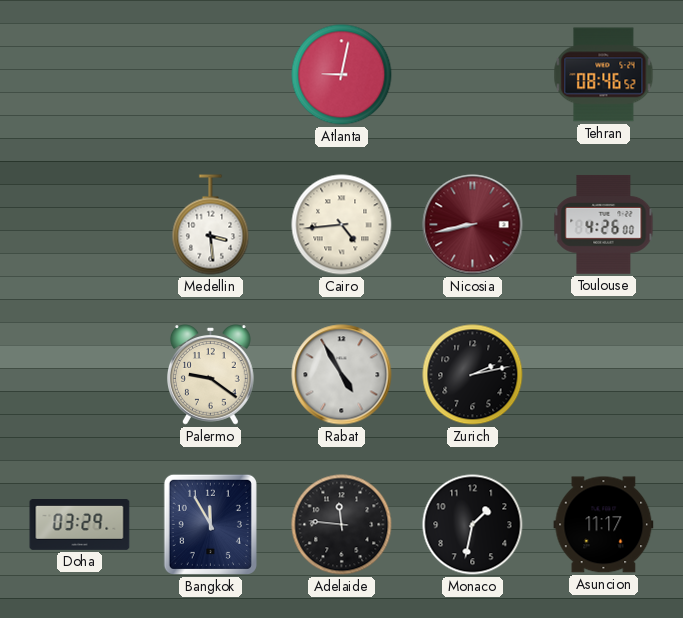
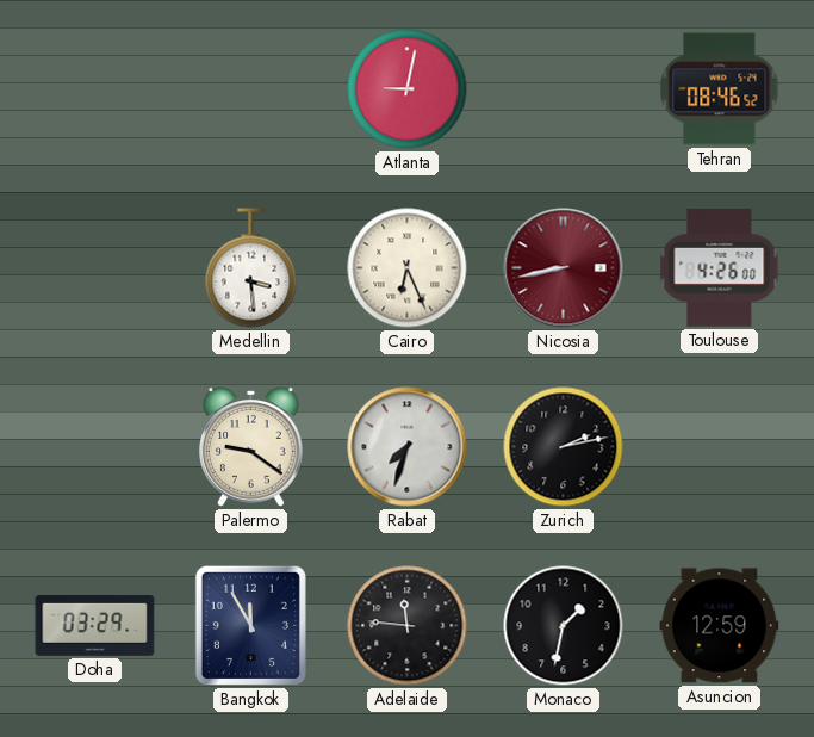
Cairo: 4:44 -> 6:26 (408, 268)
Rabat: 4:55 -> 7:33 (408, 447)
Asuncion: 11:17 -> 12:59 (720, 626)
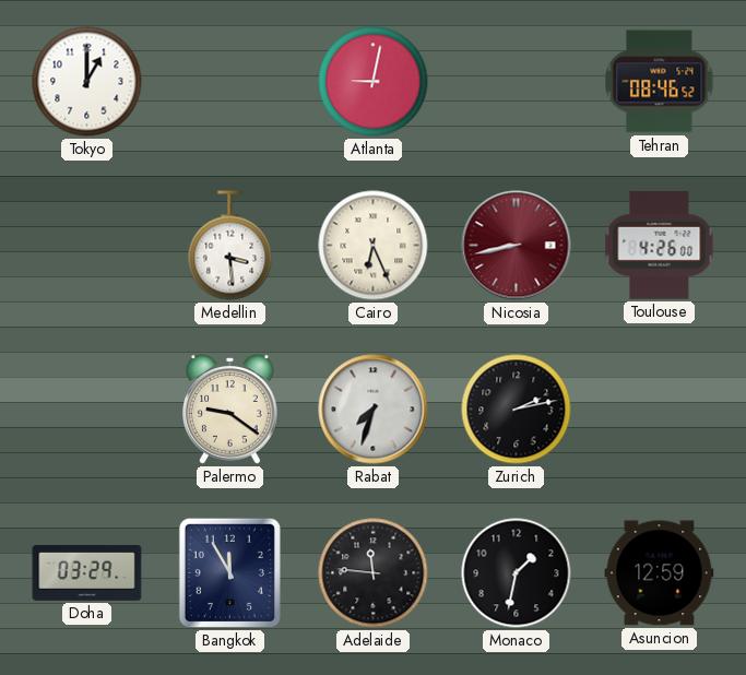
Tokyo: none -> 1:00 (87, 82)
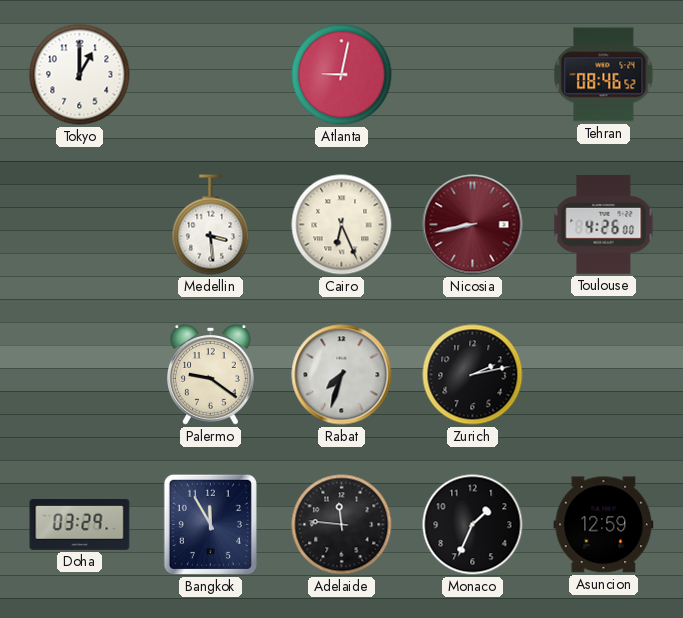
Monaco: 1:32 -> 1:34 (473, 525)
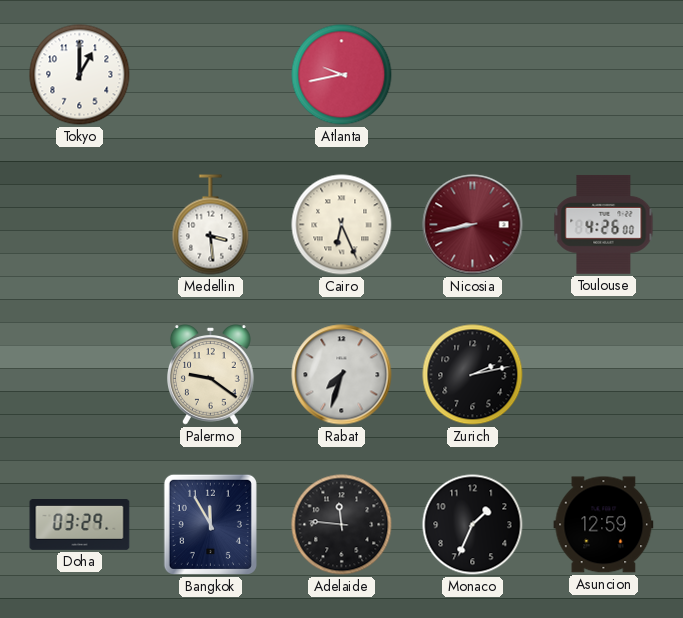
Atlanta: 9:02 -> 9:43 (342, 75)
Tehran: 08:46 -> none (604, 75)
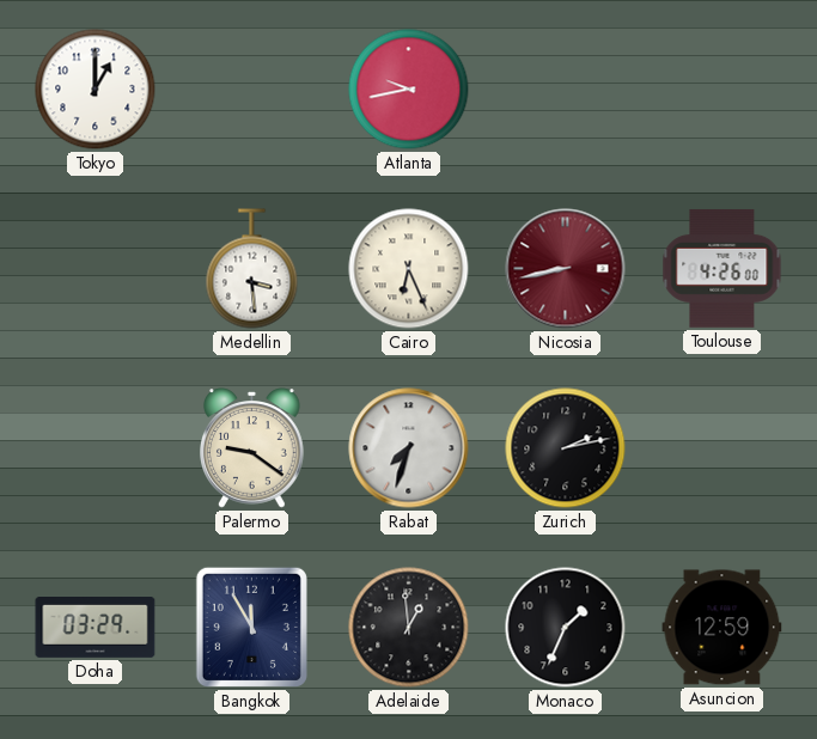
Adelaide: 11:46 -> 12:59 (409, 628)
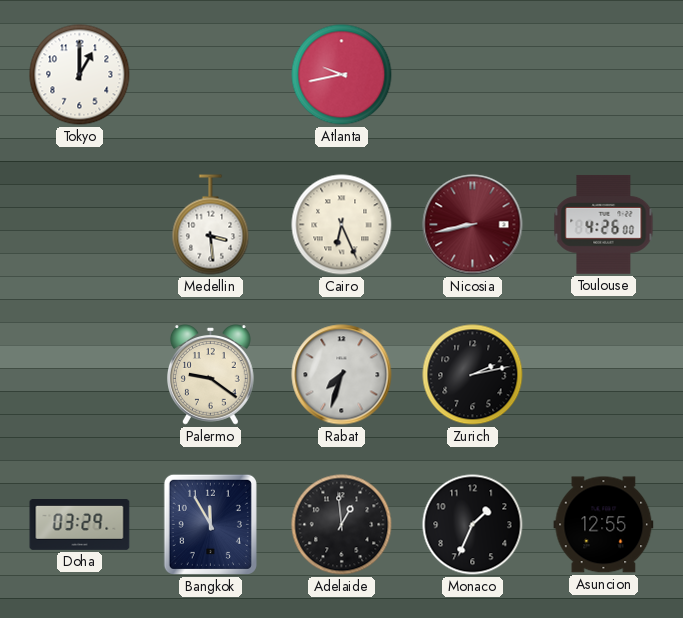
Asuncion: 12:59 -> 12:55 (604, 525)
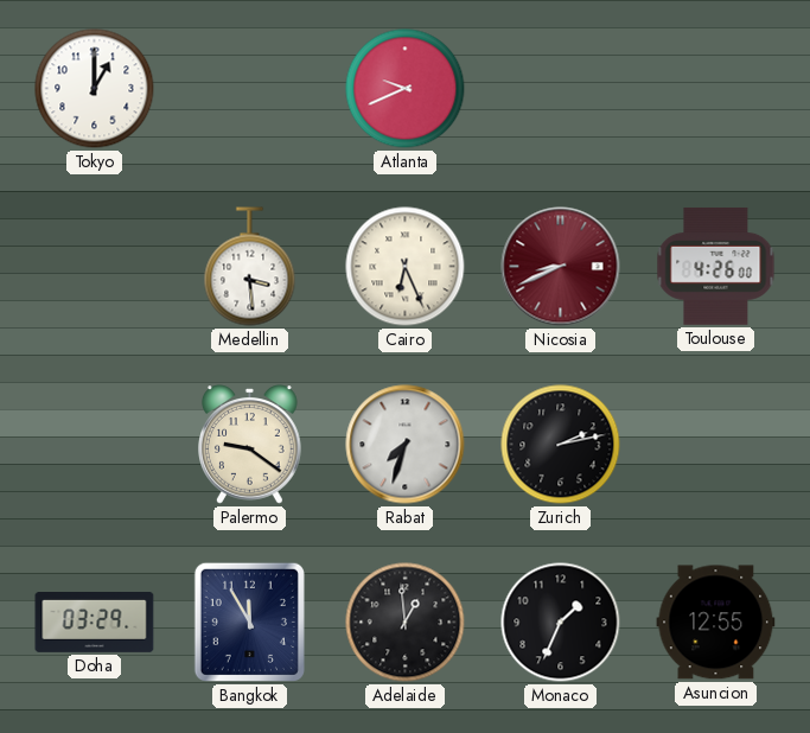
Atlanta: 9:43 -> 9:41 (406, 89)
Nicosia: 8:43 -> 8:41 (561, 267)
